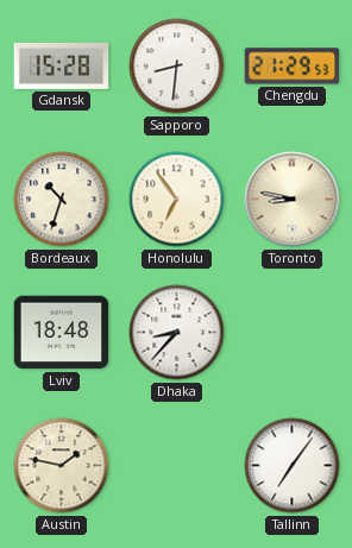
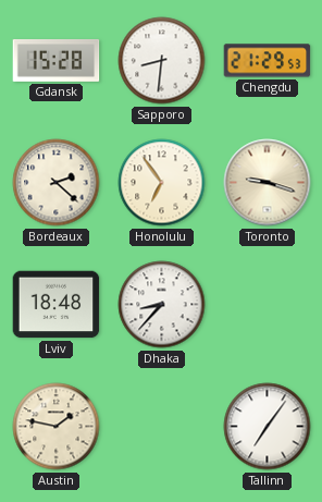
Bordeaux: 10:33 -> 2:22 (57, 183)
Toronto: 8:47 -> 9:18 (268, 183)
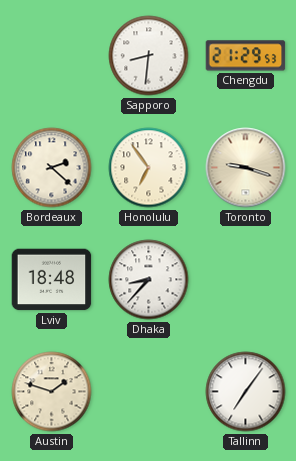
Gdansk: 15:28 -> none (57, 60)
Austin: 1:47 -> 1:48 (52, 392)
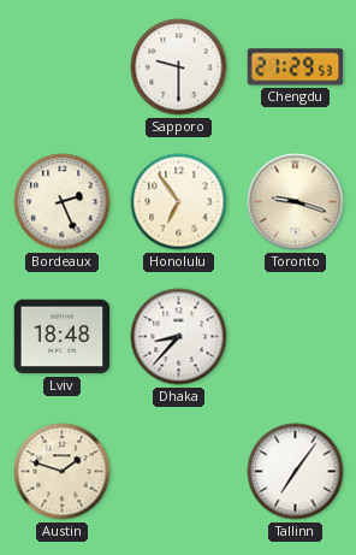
Sapporo: 8:31 -> 9:30 (179, 67)
Bordeaux: 2:22 -> 2:26 (63, 202)
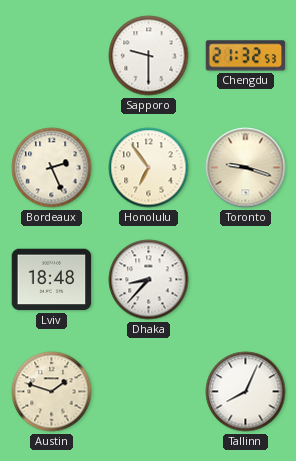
Chengdu: 21:29 -> 21:32 (246, 56)
Tallinn: 7:06 -> 8:04 (246, 392)
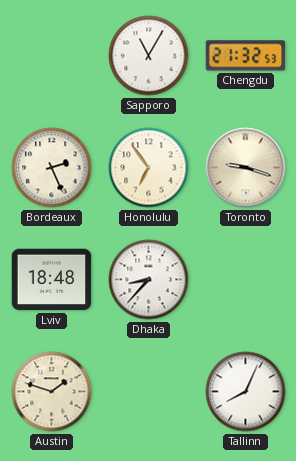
Sapporo: 9:30 -> 11:05 (149, 56)
